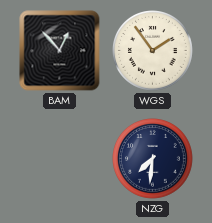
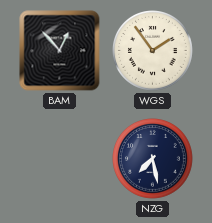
NZG: 7:31 -> 7:28 (153, 159)
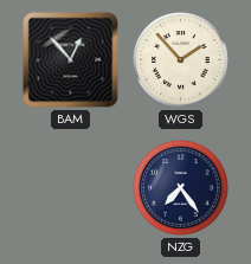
WGS: 1:54 -> 1:53 (181, 60)
NZG: 7:28 -> 7:24 (181, 188)
